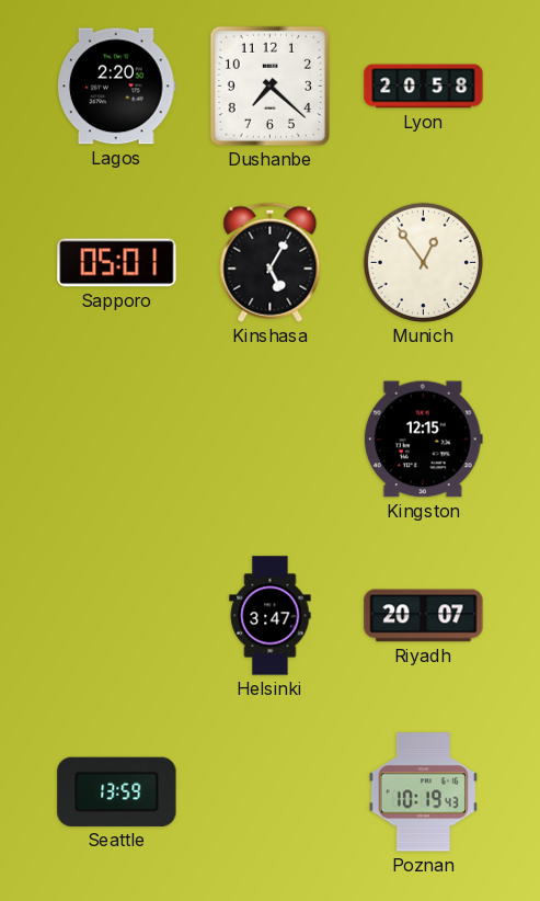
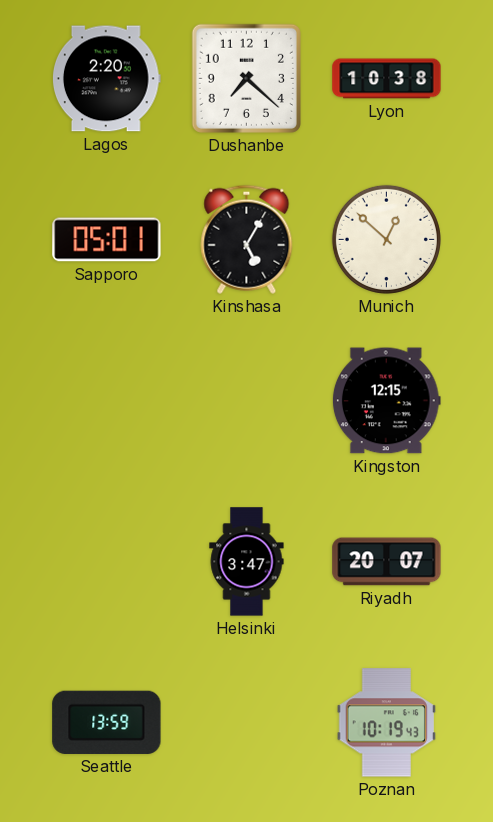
Lyon: 20:58 -> 10:38 (387, 79)
Munich: 12:54 -> 12:52 (386, 239)
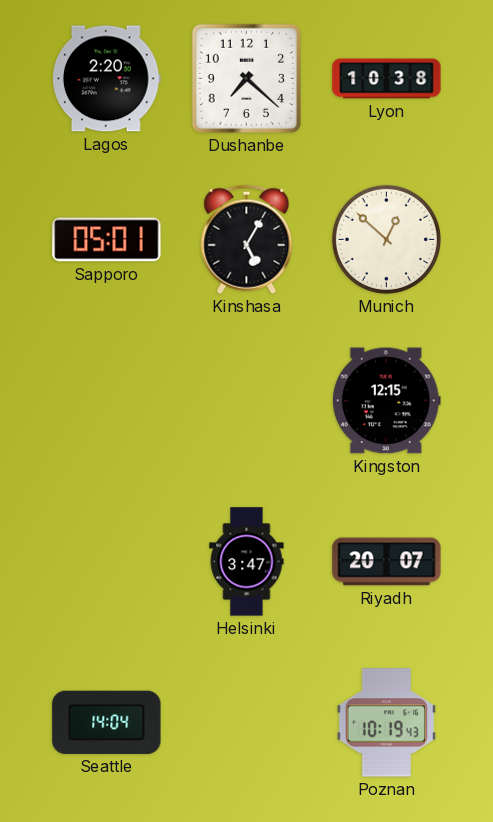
Seattle: 13:59 -> 14:04 (107, 722)
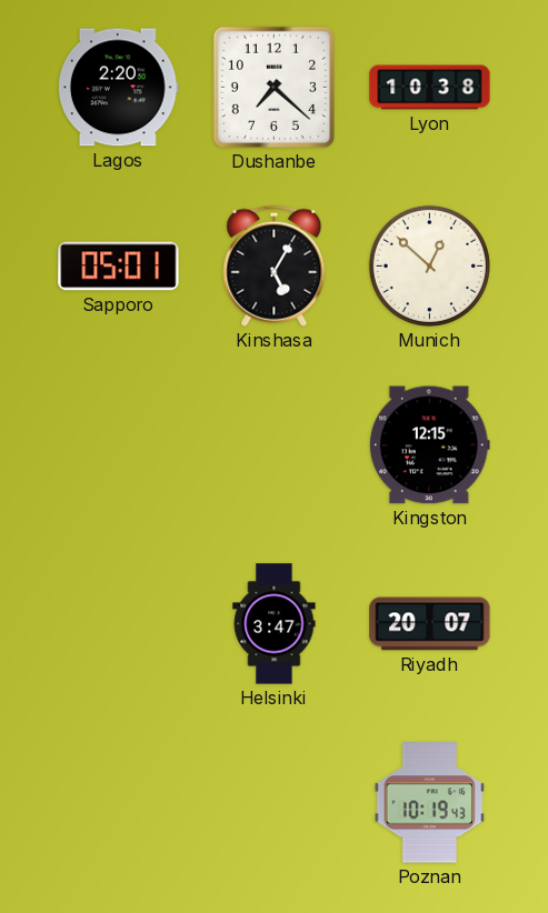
Seattle: 14:04 -> none (107, 722)
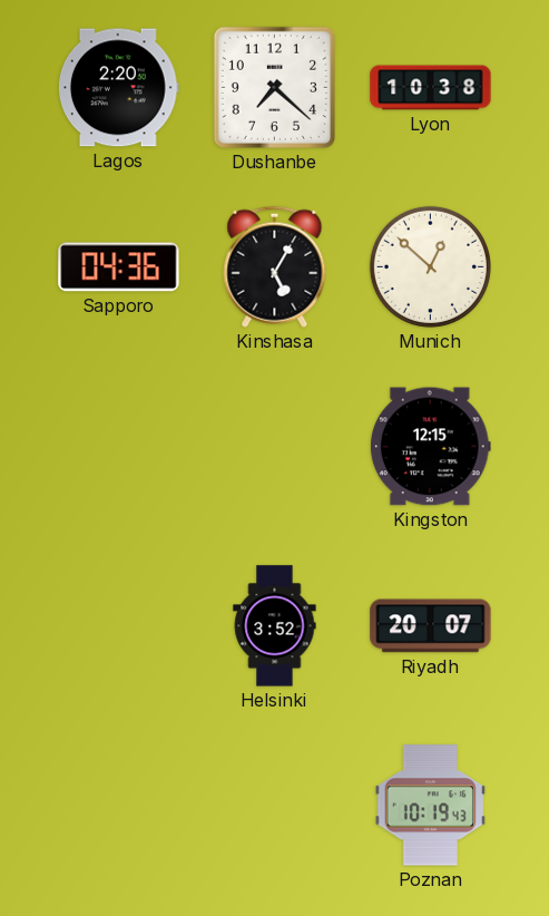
Sapporo: 05:01 -> 04:36 (119, 267)
Helsinki: 3:47 -> 3:52 (275, 626)
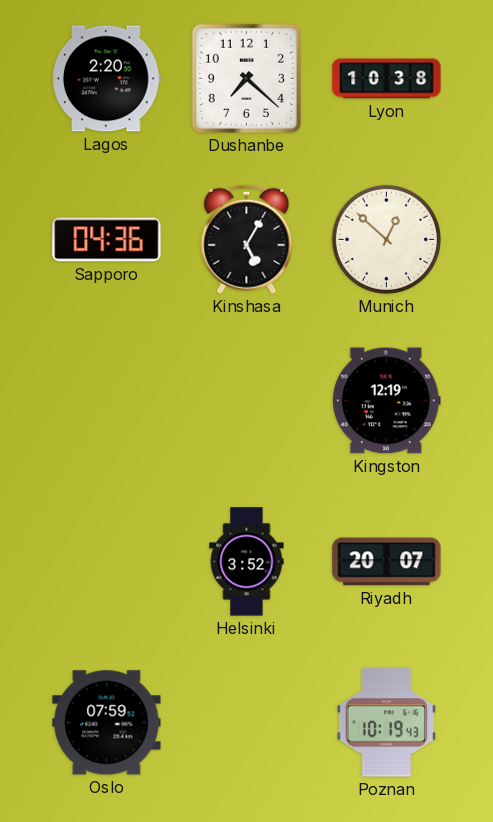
Kingston: 12:15 -> 12:19 (386, 401)
Oslo: none -> 07:59 (107, 723)
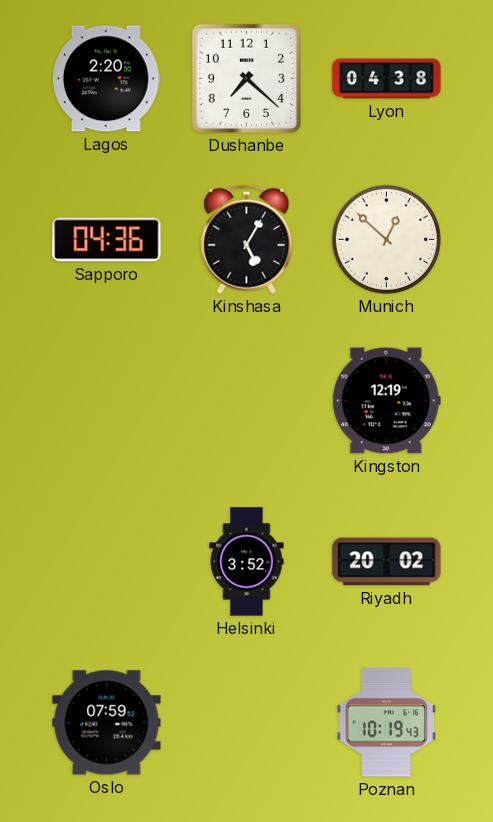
Lyon: 10:38 -> 04:38 (387, 79)
Riyadh: 20:07 -> 20:02 (387, 562)
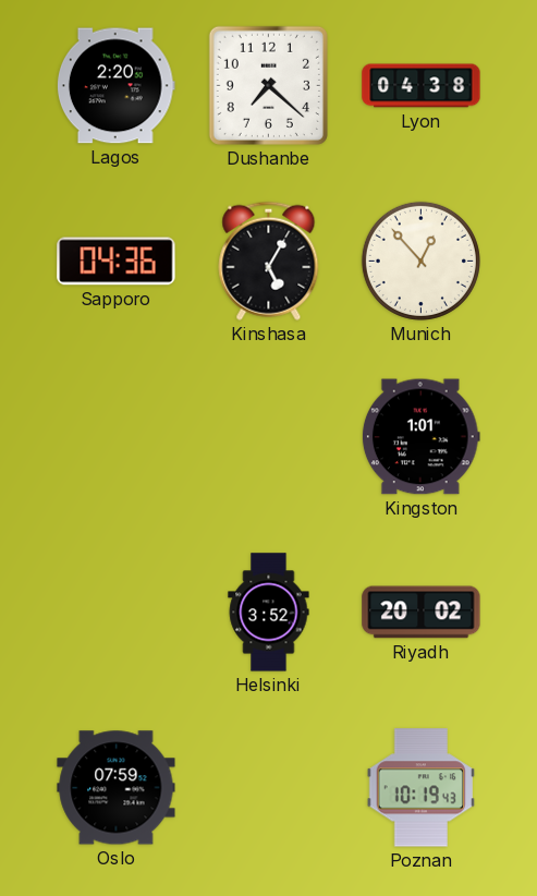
Munich: 12:52 -> 12:53 (420, 261)
Kingston: 12:19 -> 1:01 (420, 437)
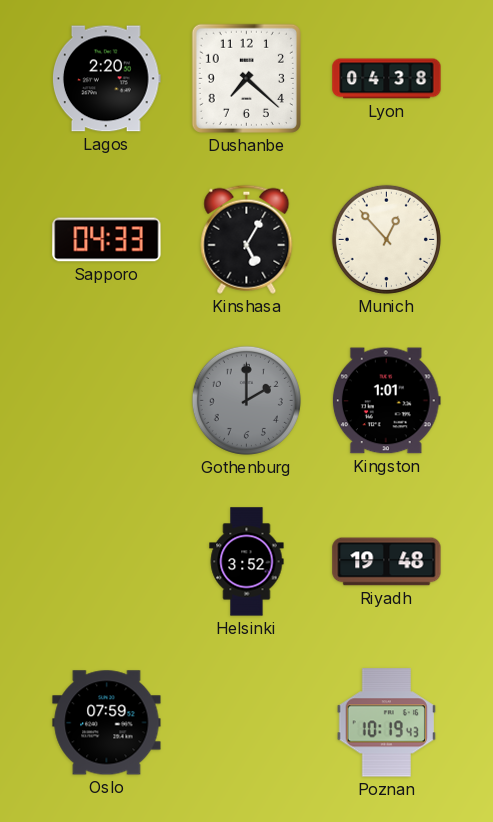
Sapporo: 04:36 -> 04:33 (107, 240)
Gothenburg: none -> 2:00 (246, 400)
Riyadh: 20:02 -> 19:48 (387, 562)
